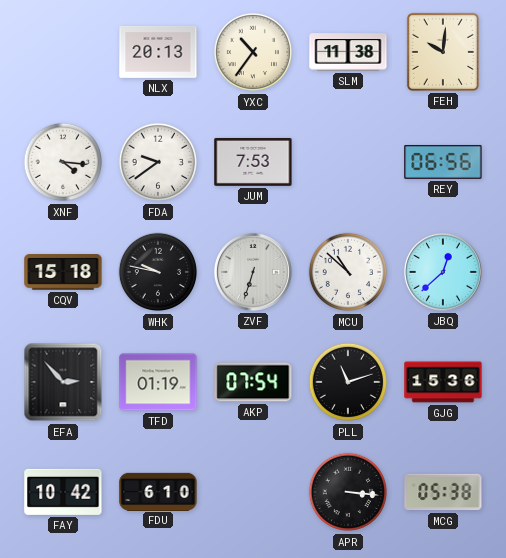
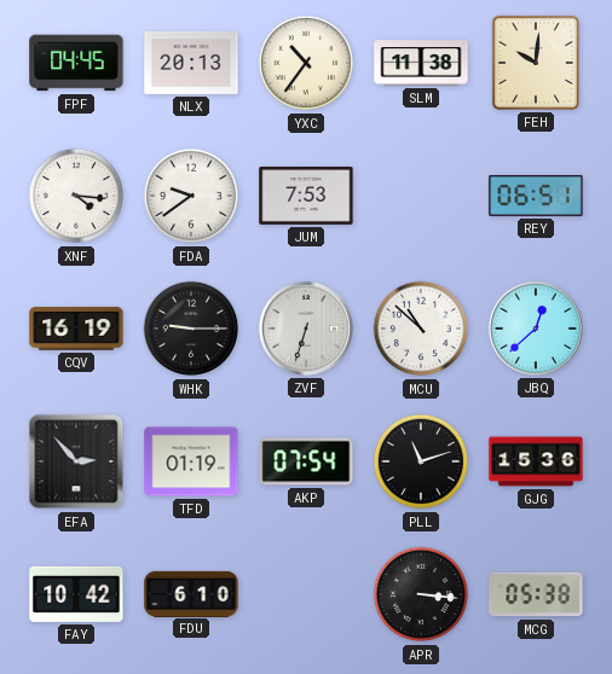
FPF: none -> 04:45 (76, 63)
REY: 06:56 -> 06:51 (536, 196)
CQV: 15:18 -> 16:19 (76, 329)
WHK: 9:47 -> 9:15 (191, 329)
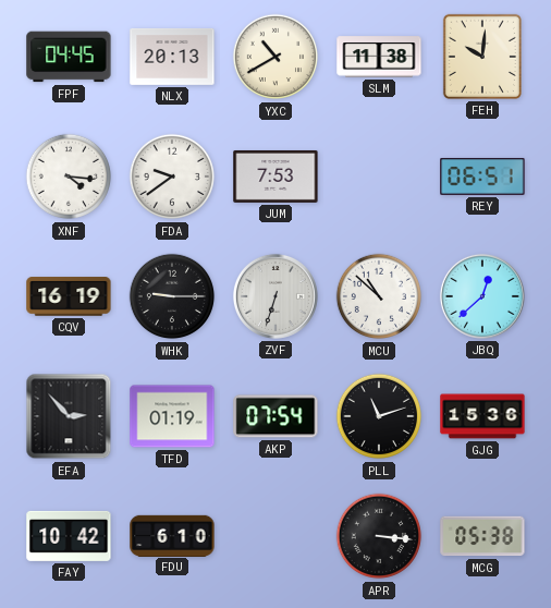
YXC: 10:36 -> 10:40 (275, 57)
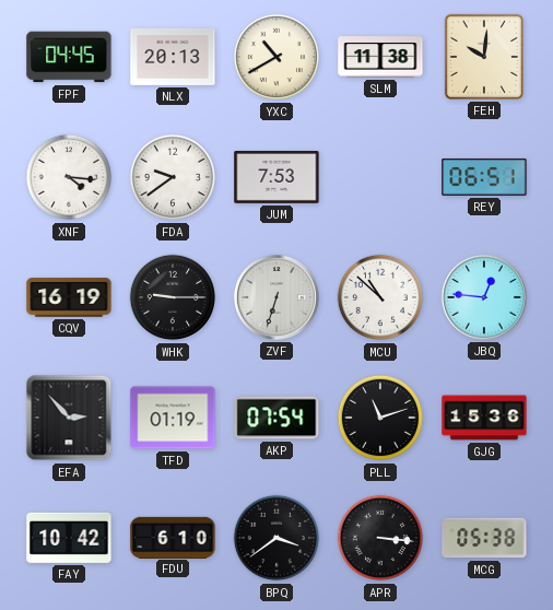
JBQ: 12:38 -> 12:46 (484, 297)
BPQ: none -> 3:39 (276, 538)
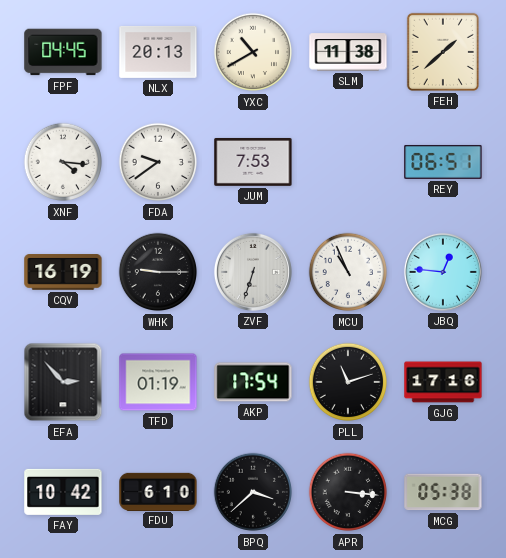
FEH: 10:01 -> 1:38 (443, 52)
MCU: 10:52 -> 10:56 (348, 272)
AKP: 07:54 -> 17:54 (253, 382)
GJG: 15:36 -> 17:16 (443, 382)
BPQ: 3:39 -> 3:38 (253, 492)
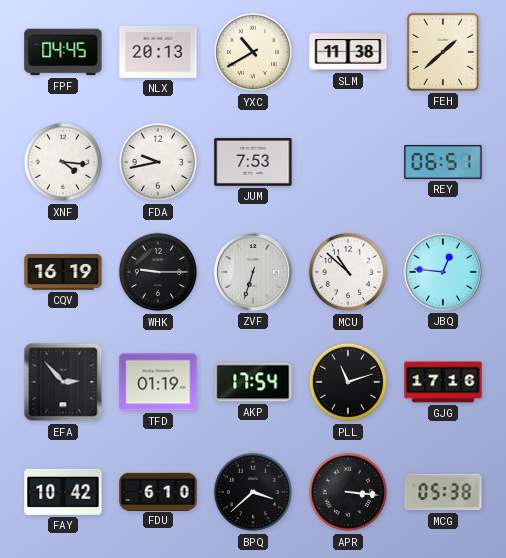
FDA: 9:39 -> 9:43 (158, 162)
MCU: 10:56 -> 10:52 (348, 272)
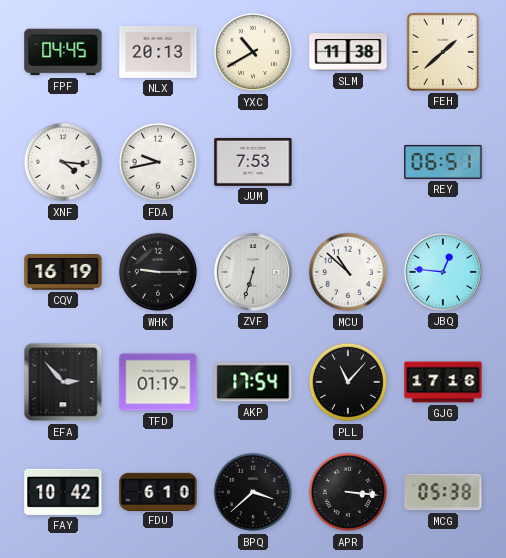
PLL: 11:12 -> 11:07 (348, 382)
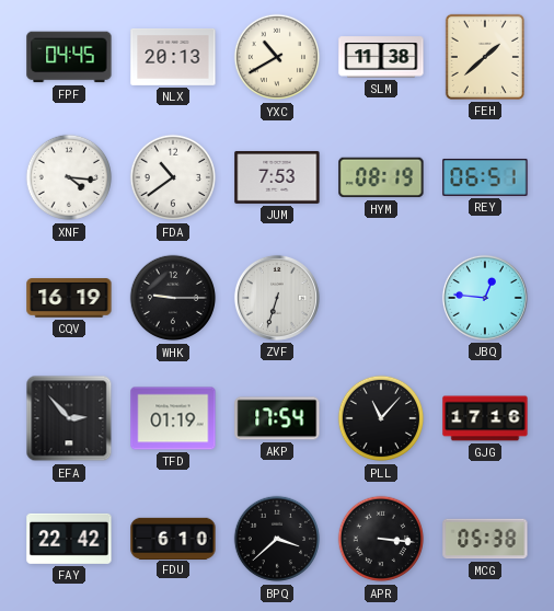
FDA: 9:43 -> 10:39 (173, 177)
HYM: none -> 08:19 (381, 177)
MCU: 10:52 -> none (348, 272)
FAY: 10:42 -> 22:42 (69, 539)
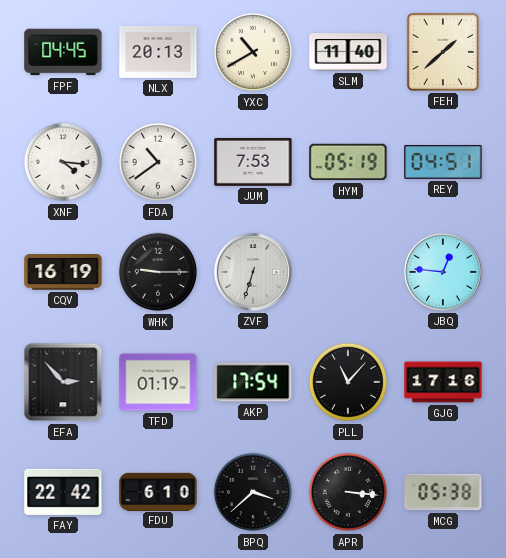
SLM: 11:38 -> 11:40 (348, 52)
HYM: 08:19 -> 05:19 (348, 162)
REY: 06:51 -> 04:51 (443, 162)
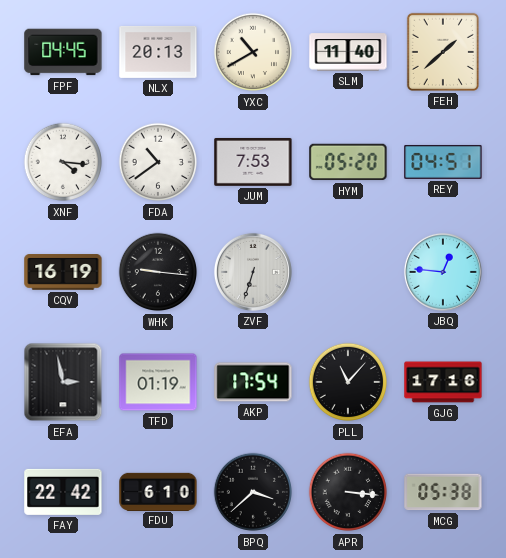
HYM: 05:19 -> 05:20 (348, 162)
WHK: 9:15 -> 9:16 (158, 272)
EFA: 2:53 -> 2:58 (63, 382)
